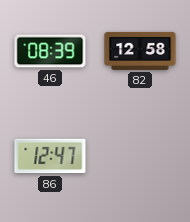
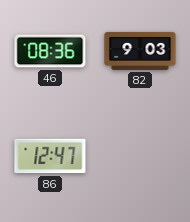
46: 08:39 -> 08:36 (50, 51)
82: 12:58 -> 9:03 (140, 51)
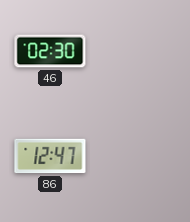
46: 08:36 -> 02:30 (50, 51)
82: 9:03 -> none (140, 51)
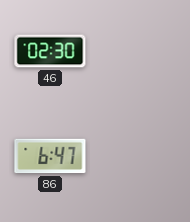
86: 12:47 -> 6:47 (50, 156)
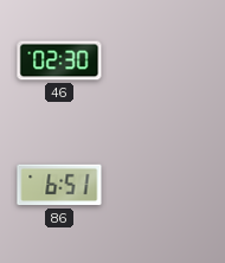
86: 6:47 -> 6:51 (59, 185)
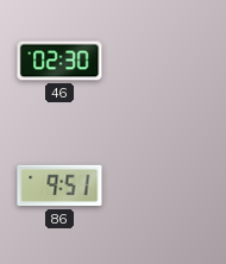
86: 6:51 -> 9:51 (59, 186)
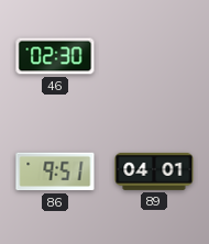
89: none -> 04:01 (154, 171)
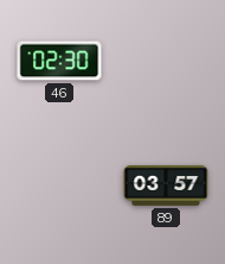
86: 9:51 -> none (55, 171)
89: 04:01 -> 03:57 (166, 186)
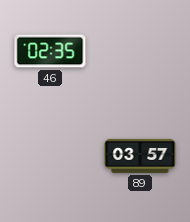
46: 02:30 -> 02:35 (50, 51)
